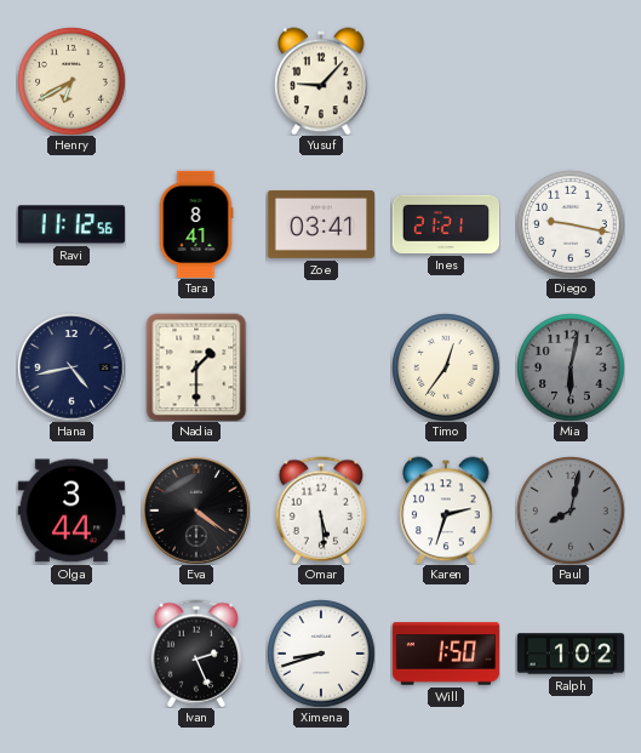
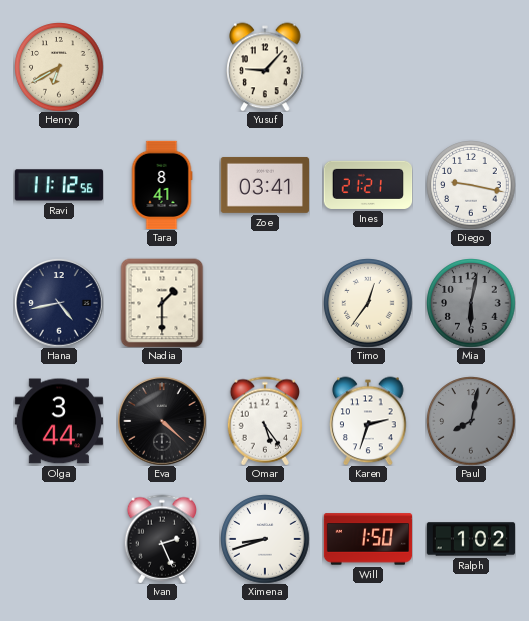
Eva: 4:21 -> 4:22 (162, 421)
Omar: 5:29 -> 5:24 (264, 421)
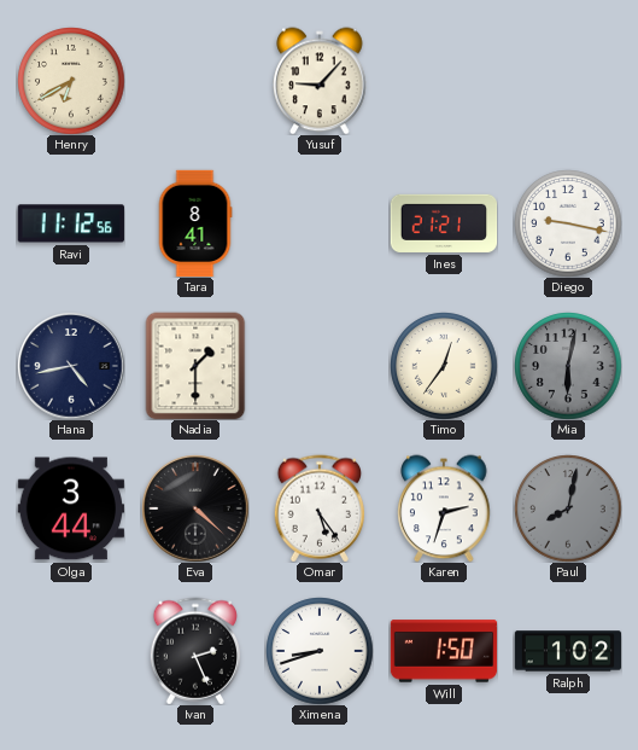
Zoe: 03:41 -> none (264, 185)
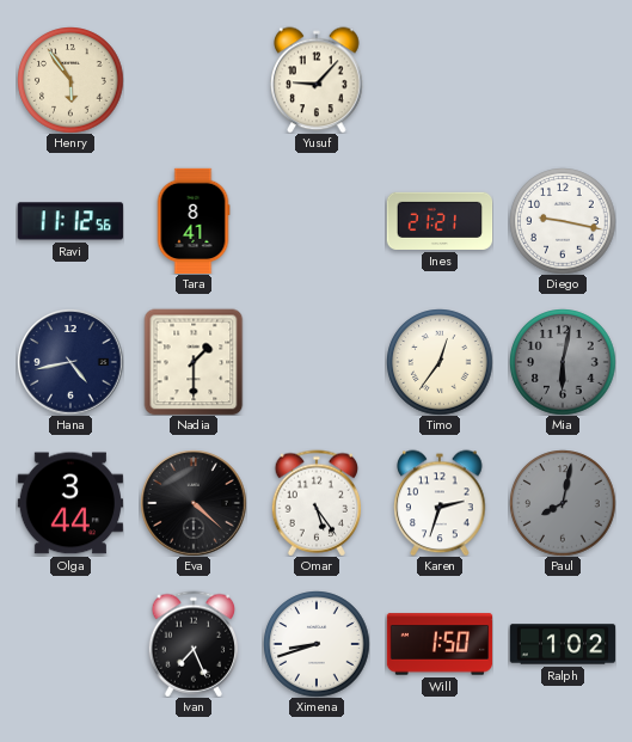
Henry: 6:40 -> 5:54 (70, 80)
Ivan: 2:26 -> 7:26 (192, 644)
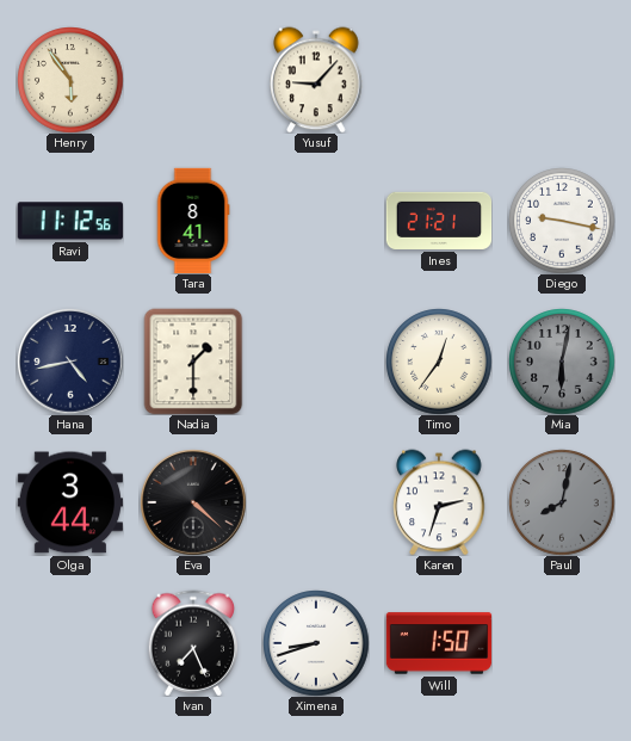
Omar: 5:24 -> none (315, 503)
Ralph: 1:02 -> none (563, 644)
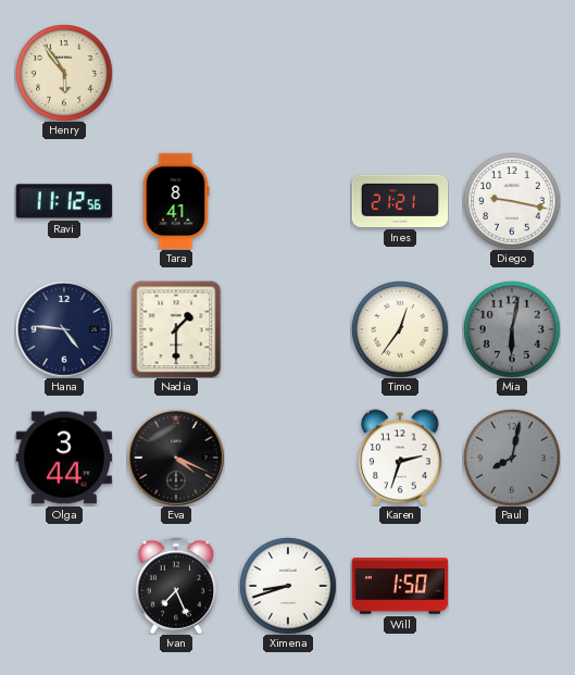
Yusuf: 9:07 -> none (316, 80)
Hana: 4:43 -> 4:46 (64, 329)
Eva: 4:22 -> 4:19 (176, 458)
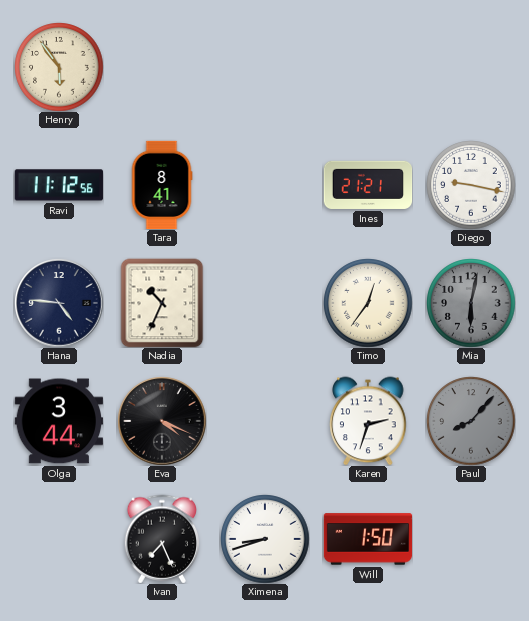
Nadia: 1:30 -> 10:34 (162, 303)
Paul: 8:02 -> 8:07 (471, 421)
